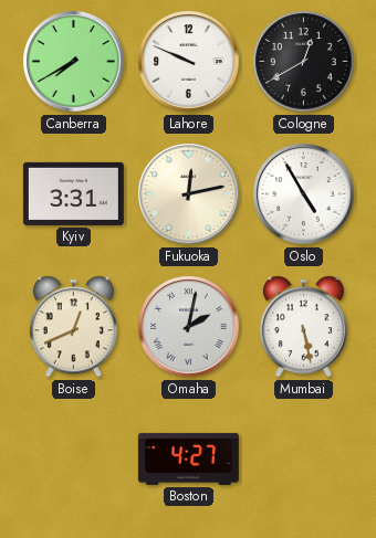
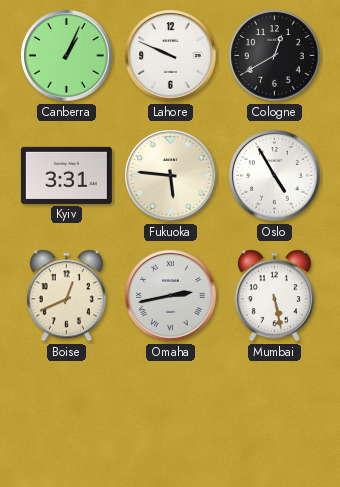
Canberra: 7:40 -> 1:04 (67, 56)
Fukuoka: 12:13 -> 5:46 (171, 176)
Omaha: 2:02 -> 2:43 (171, 296)
Boston: 4:27 -> none (188, 458)
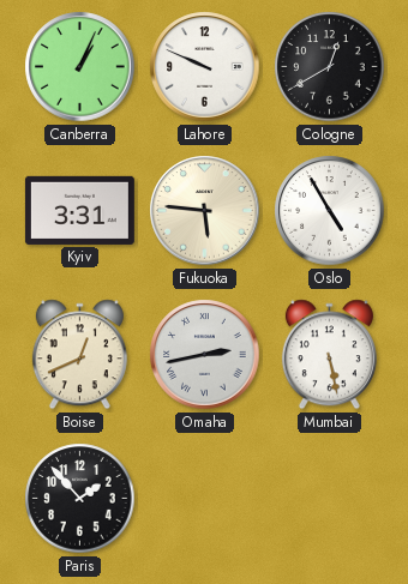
Paris: none -> 1:53 (80, 499)
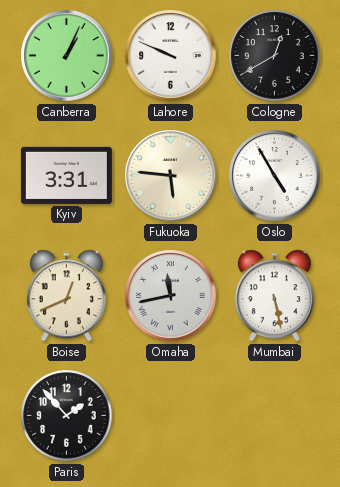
Omaha: 2:43 -> 11:43 (171, 296)
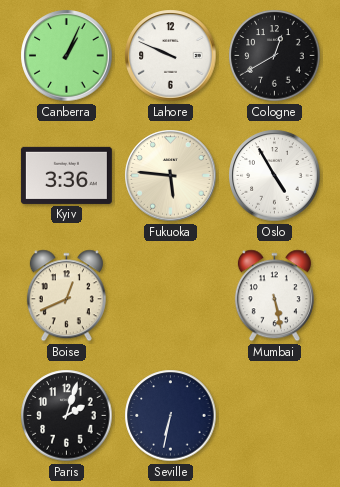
Kyiv: 3:31 -> 3:36 (66, 175)
Omaha: 11:43 -> none (171, 296)
Paris: 1:53 -> 2:03 (67, 416)
Seville: none -> 6:32 (171, 416)
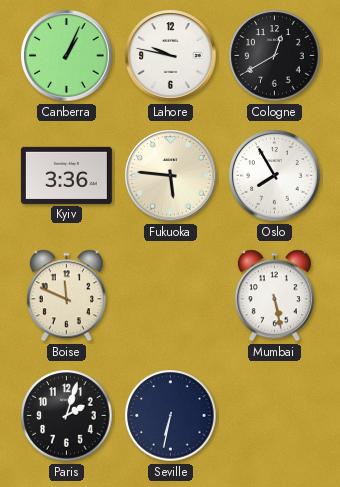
Lahore: 9:49 -> 9:47 (171, 56)
Oslo: 4:55 -> 7:55 (275, 176)
Boise: 12:41 -> 11:49 (66, 296)
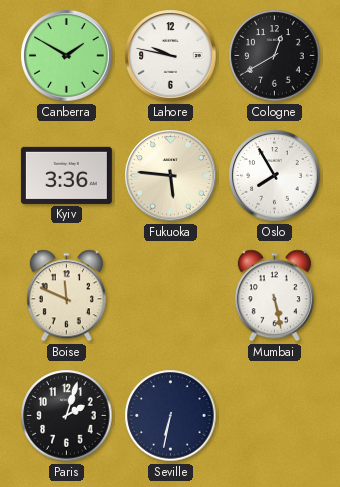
Canberra: 1:04 -> 1:50 (67, 56)
